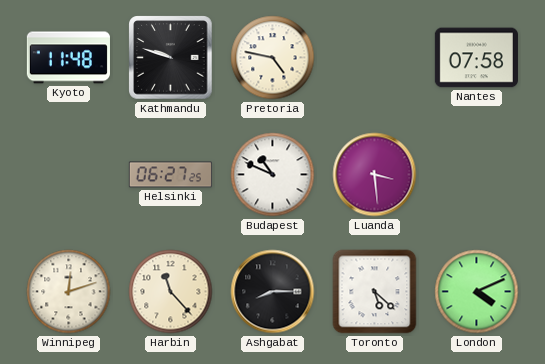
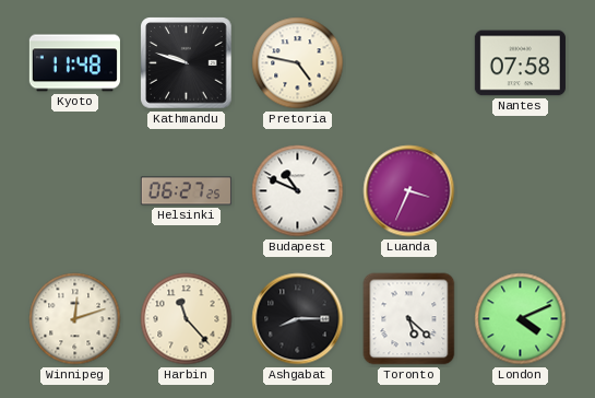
Luanda: 3:29 -> 3:34 (409, 191)
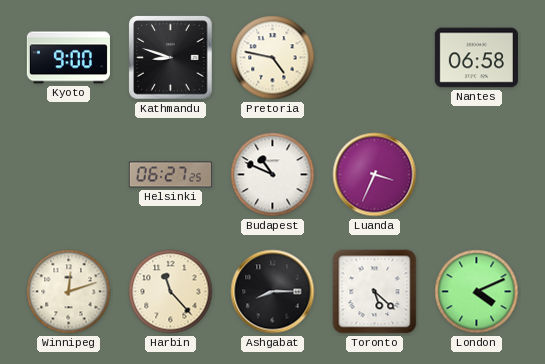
Kyoto: 11:48 -> 9:00 (68, 58)
Kathmandu: 9:48 -> 8:48 (171, 58)
Nantes: 07:58 -> 06:58 (476, 58)
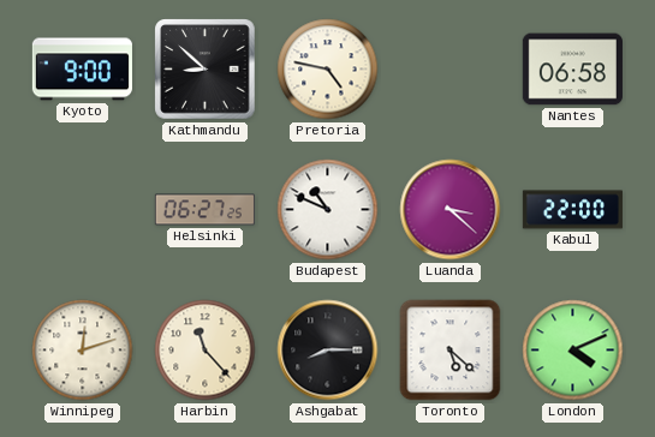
Kathmandu: 8:48 -> 8:52 (206, 70)
Luanda: 3:34 -> 3:22 (451, 210)
Kabul: none -> 22:00 (572, 210)
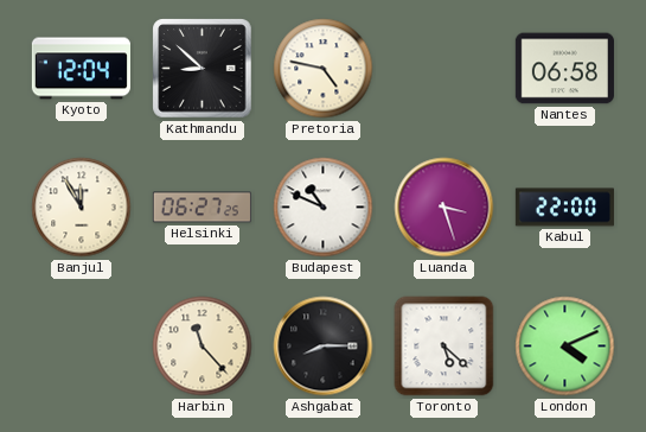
Kyoto: 9:00 -> 12:04 (81, 69)
Banjul: none -> 11:55 (82, 208)
Luanda: 3:22 -> 3:27 (444, 208)
Winnipeg: 12:12 -> none (83, 351)
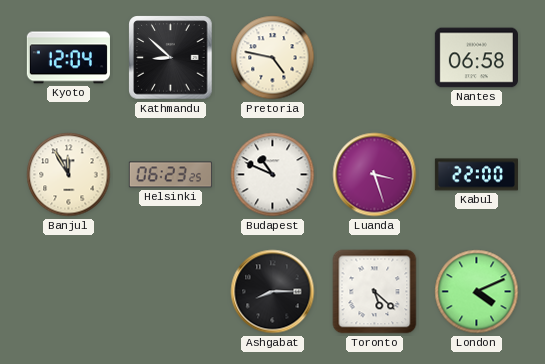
Helsinki: 06:27 -> 06:23 (170, 175)
Harbin: 11:23 -> none (203, 347)
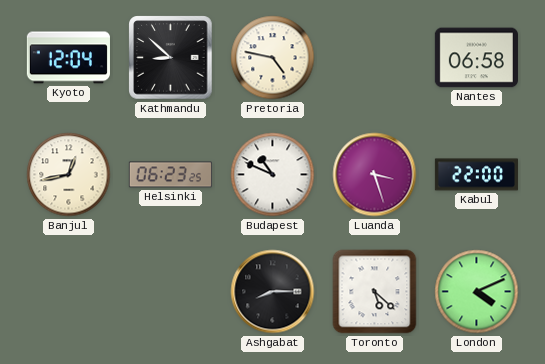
Banjul: 11:55 -> 12:43 (69, 175)
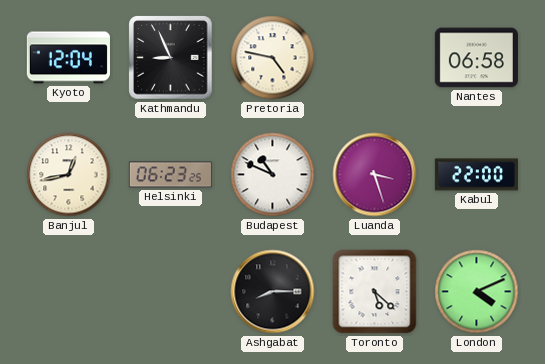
Kathmandu: 8:52 -> 8:56 (171, 58)
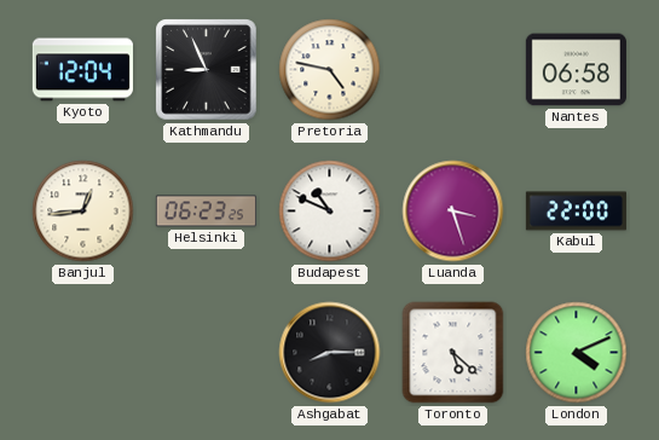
Banjul: 12:43 -> 12:44 (83, 212)
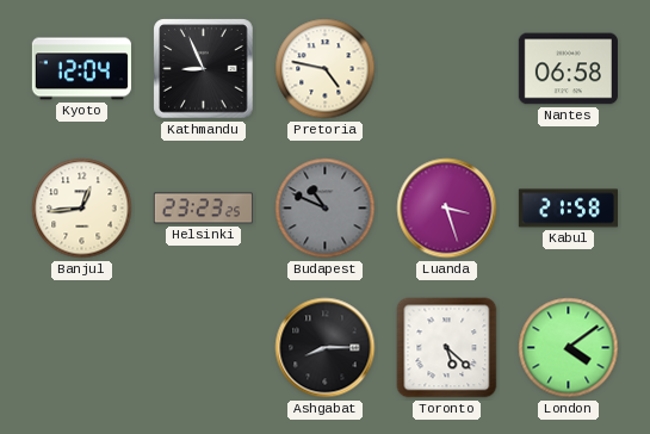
Helsinki: 06:23 -> 23:23 (203, 209)
Budapest dial: white -> grey (326, 209)
Kabul: 22:00 -> 21:58 (568, 209)
London: 4:11 -> 4:09 (569, 348)
